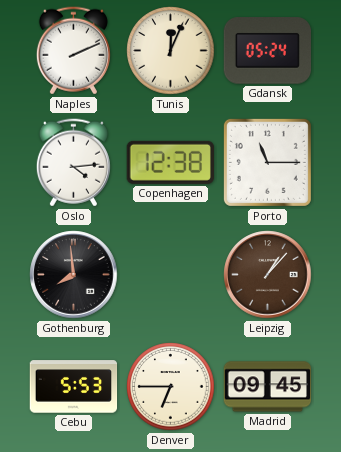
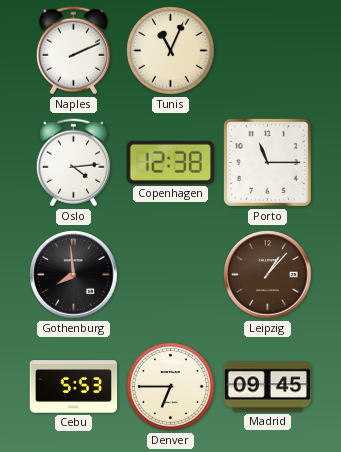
Tunis: 12:04 -> 11:04 (171, 51)
Gdansk: 05:24 -> none (267, 51)
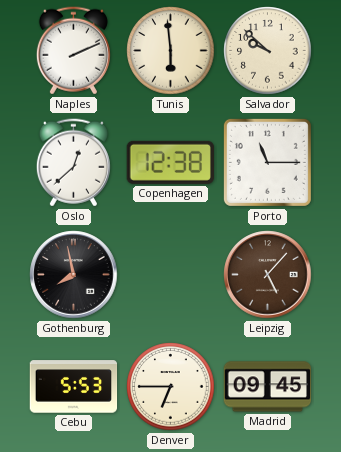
Tunis: 11:04 -> 5:59 (171, 51)
Salvador: none -> 9:52 (268, 51)
Oslo: 4:14 -> 12:38 (73, 163)
Gothenburg: 7:59 -> 7:58 (74, 275)
Leipzig: 1:07 -> 5:07 (268, 275)
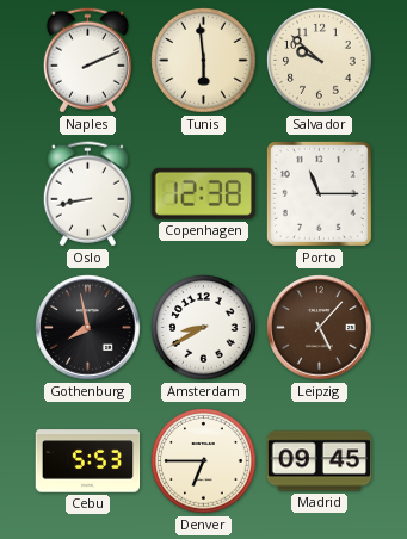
Oslo: 12:38 -> 8:43 (87, 194)
Amsterdam: none -> 8:40 (204, 328)
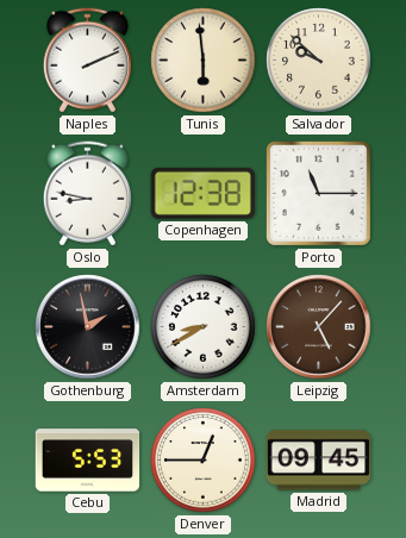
Oslo: 8:43 -> 8:47 (87, 194)
Gothenburg: 7:58 -> 1:58 (88, 327)
Denver: 6:45 -> 12:45 (204, 461)
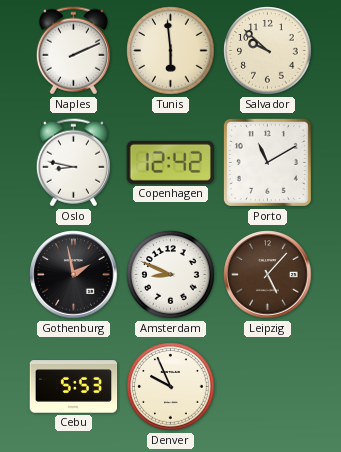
Copenhagen: 12:38 -> 12:42 (170, 162)
Porto: 11:15 -> 11:10 (267, 162)
Amsterdam: 8:40 -> 8:49 (171, 275)
Denver: 12:45 -> 9:56 (171, 387)
Madrid: 09:45 -> none (319, 461)
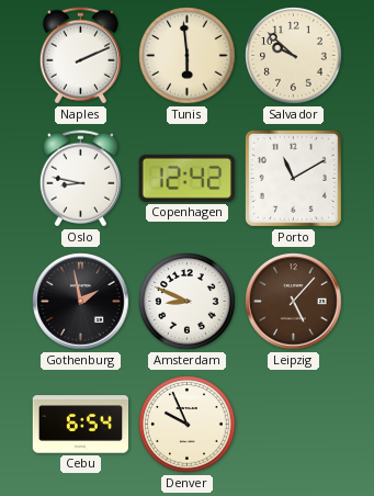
Cebu: 5:53 -> 6:54 (81, 425)
